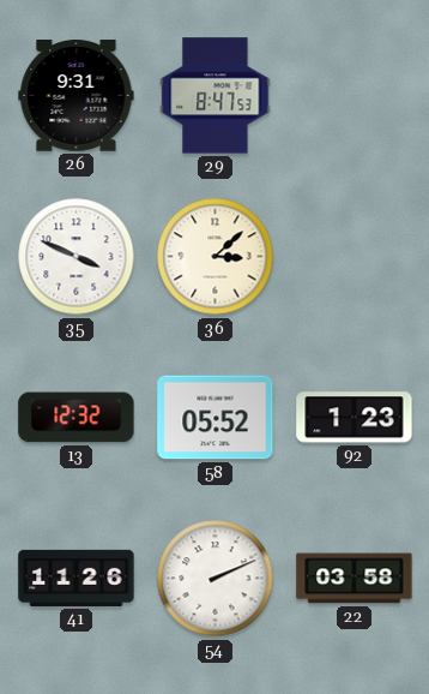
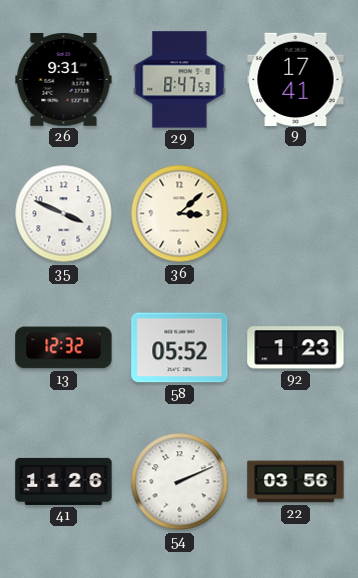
9: none -> 17:41 (296, 79)
22: 03:58 -> 03:56 (296, 482)
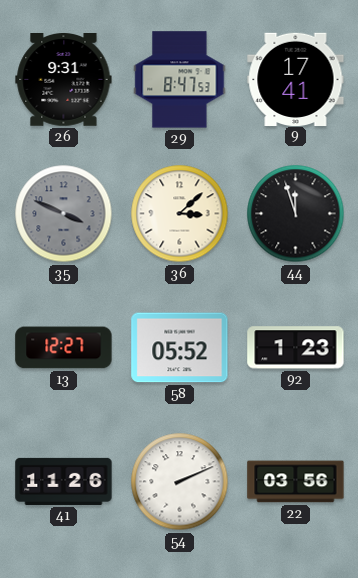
35 dial: white -> grey (64, 214)
44: none -> 11:57 (296, 214)
13: 12:32 -> 12:27 (64, 348)
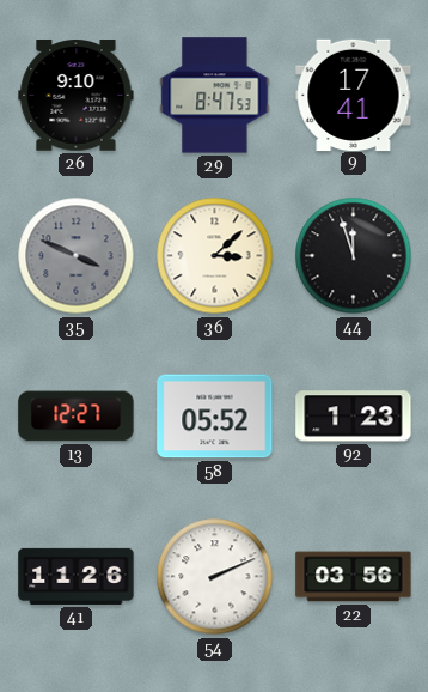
26: 9:31 -> 9:10 (77, 96)
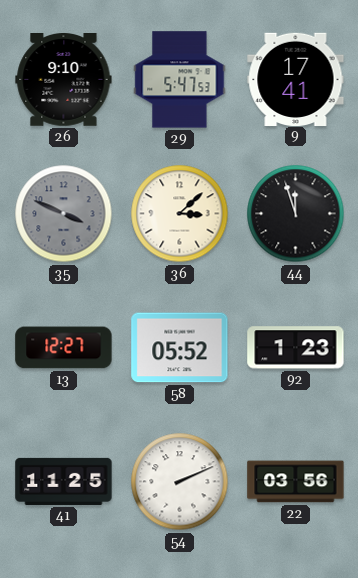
29: 8:47 -> 5:47 (180, 80)
41: 11:26 -> 11:25 (64, 481)
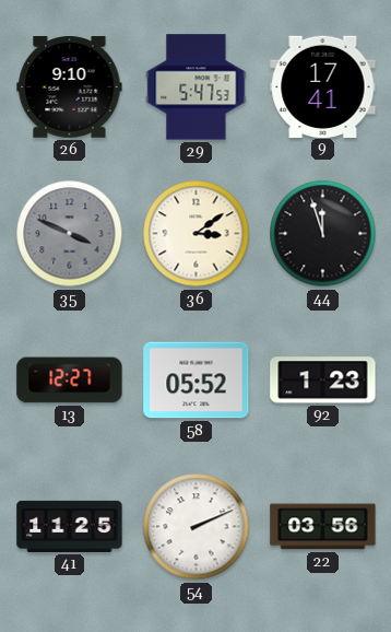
36: 3:08 -> 3:09 (197, 234)
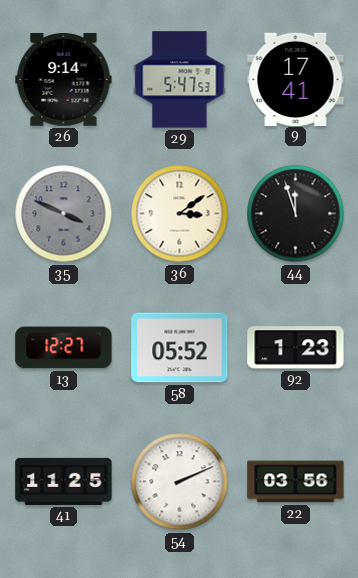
26: 9:10 -> 9:14 (64, 80)
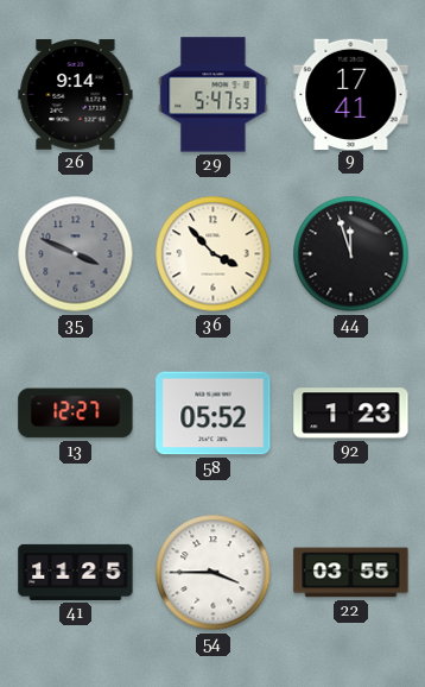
36: 3:09 -> 3:53 (214, 254)
54: 2:11 -> 3:45 (214, 573)
22: 03:56 -> 03:55 (351, 573)
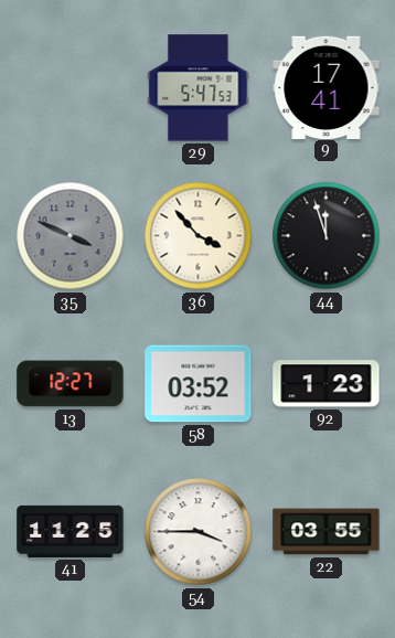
26: 9:14 -> none (76, 95)
58: 05:52 -> 03:52 (199, 384)
